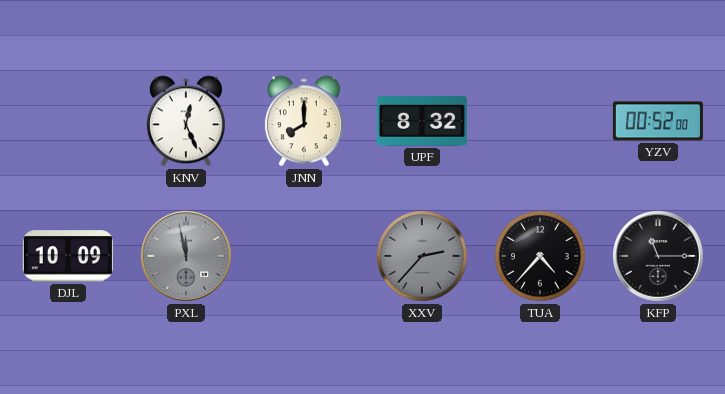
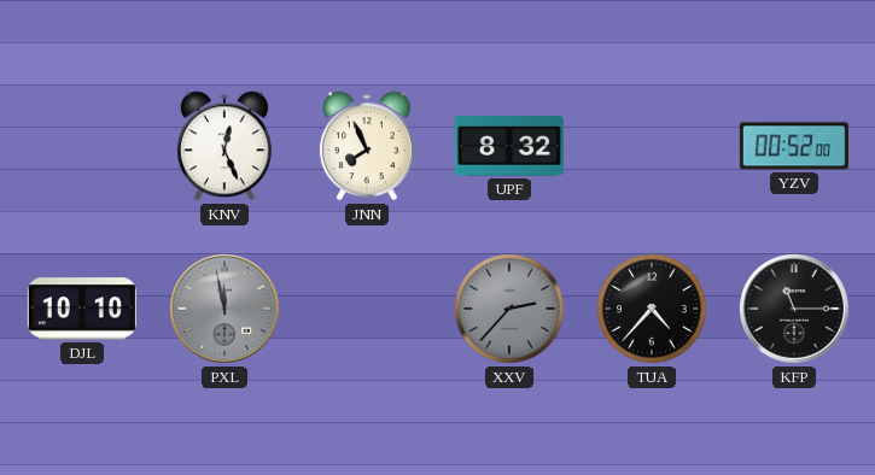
JNN: 8:00 -> 7:56 (367, 146)
DJL: 10:09 -> 10:10 (82, 309)
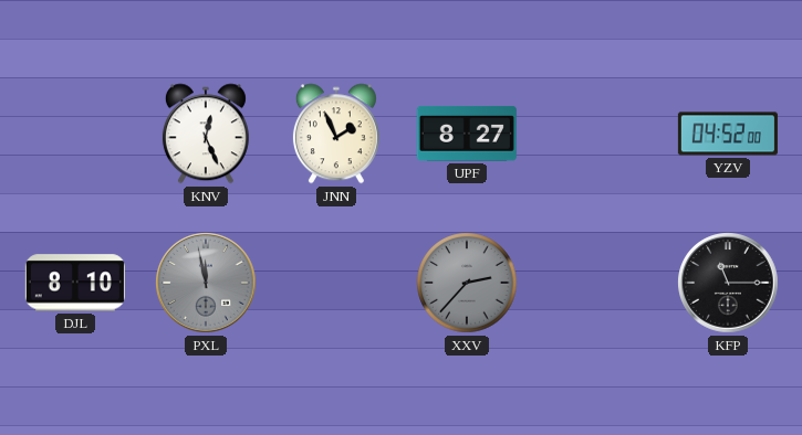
JNN: 7:56 -> 1:56 (336, 134)
UPF: 8:32 -> 8:27 (467, 134)
YZV: 00:52 -> 04:52 (728, 134)
DJL: 10:10 -> 8:10 (75, 283)
TUA: 4:37 -> none (652, 309)
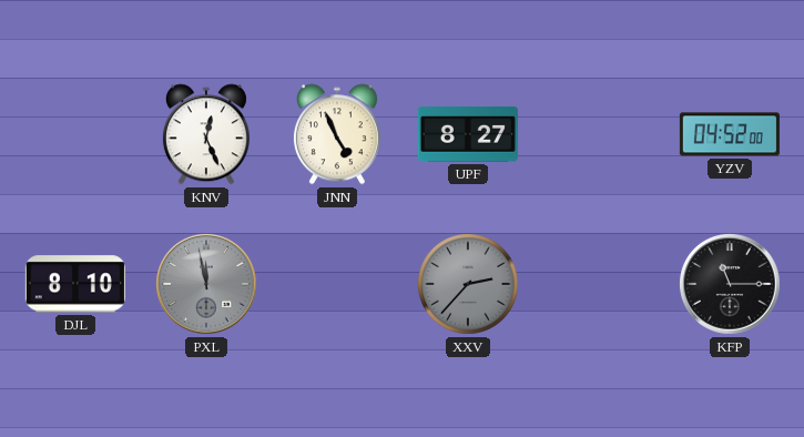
JNN: 1:56 -> 4:56 (337, 134)
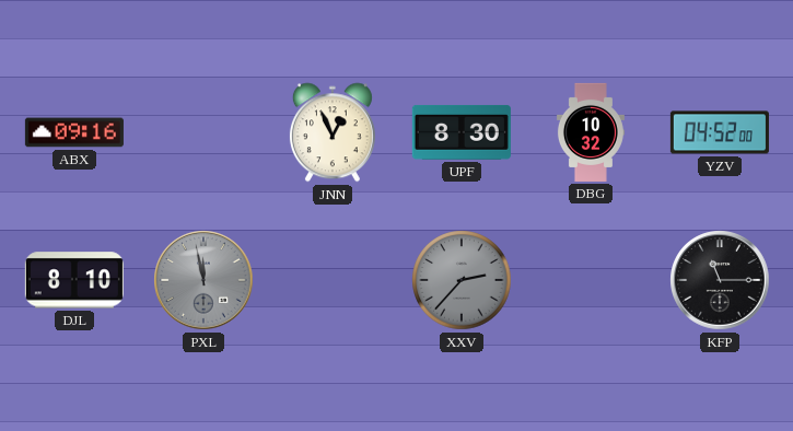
ABX: none -> 09:16 (74, 132)
KNV: 12:26 -> none (206, 134)
JNN: 4:56 -> 12:56 (333, 132)
UPF: 8:27 -> 8:30 (462, 132)
DBG: none -> 10:32 (591, 132)
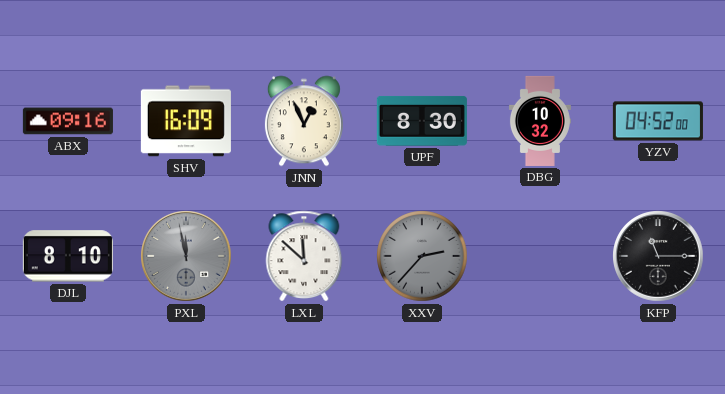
SHV: none -> 16:09 (186, 121)
LXL: none -> 11:52 (304, 256)
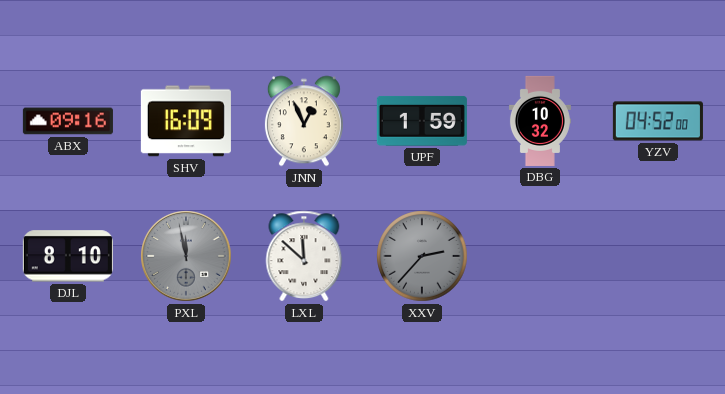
UPF: 8:30 -> 1:59 (422, 121)
KFP: 11:15 -> none (658, 256)
